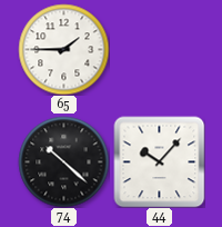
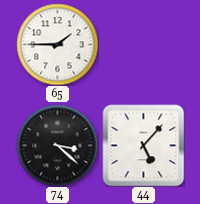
74: 10:22 -> 3:22 (57, 145)
44: 10:07 -> 5:07 (143, 145)
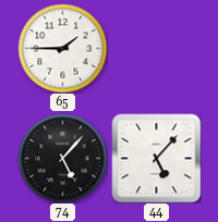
74: 3:22 -> 5:07 (62, 158)
